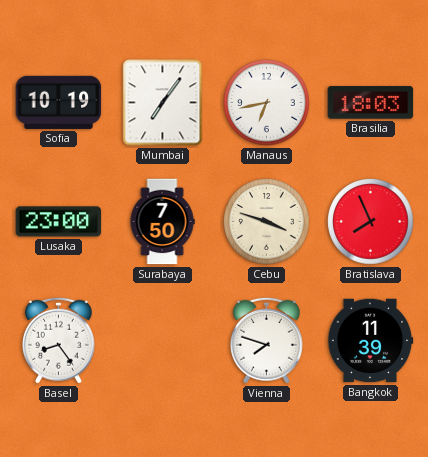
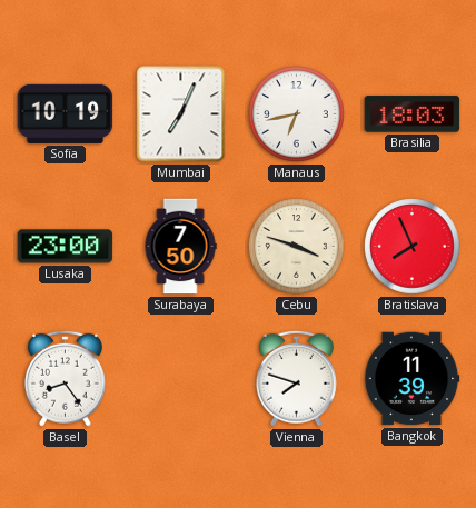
Mumbai: 7:06 -> 7:04 (181, 114)
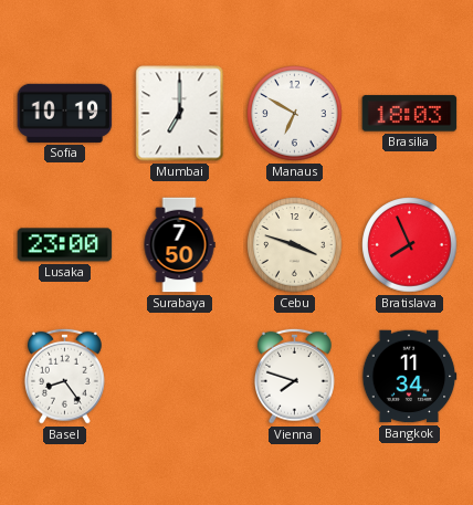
Mumbai: 7:04 -> 7:00 (180, 114)
Manaus: 6:43 -> 6:50 (295, 114)
Bangkok: 11:39 -> 11:34 (409, 377)
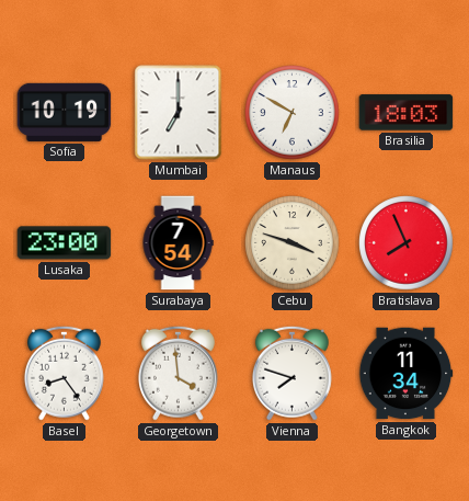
Surabaya: 7:50 -> 7:54 (178, 243)
Georgetown: none -> 3:59 (178, 373)
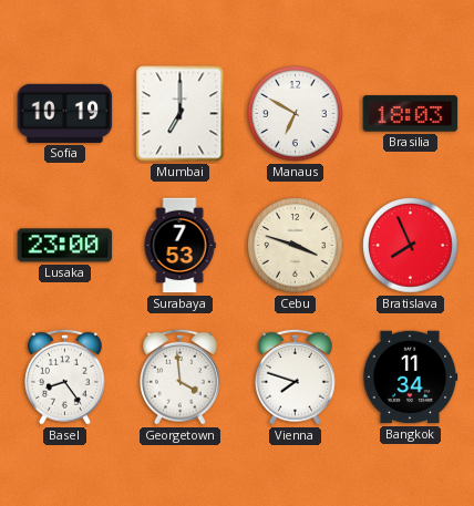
Surabaya: 7:54 -> 7:53 (179, 246)
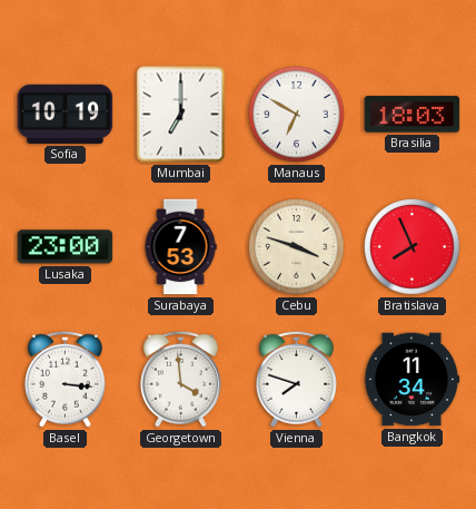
Basel: 8:24 -> 3:16 (65, 379)
